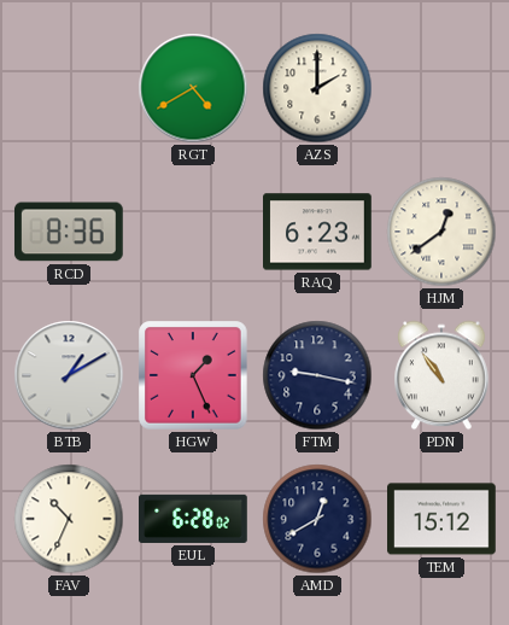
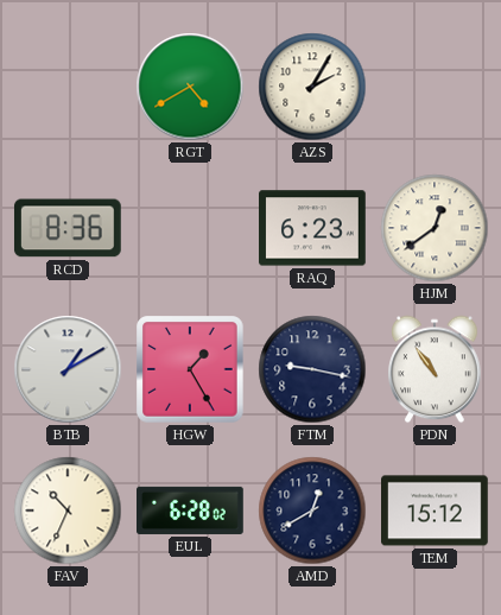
AZS: 2:00 -> 2:05 (312, 87)
HGW: 1:26 -> 1:25 (190, 369)
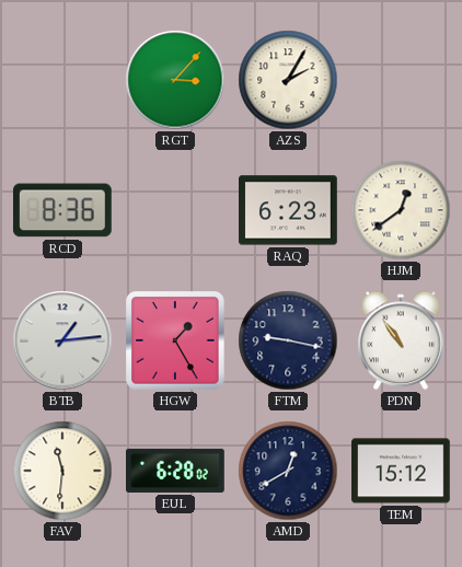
RGT: 4:40 -> 3:07 (175, 80)
BTB: 1:10 -> 1:14 (62, 340)
FAV: 10:34 -> 11:31 (62, 471)
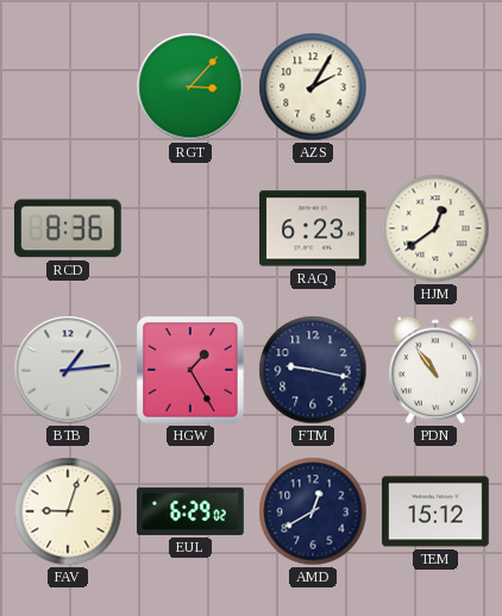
FAV: 11:31 -> 9:03 (68, 511)
EUL: 6:28 -> 6:29 (192, 511)
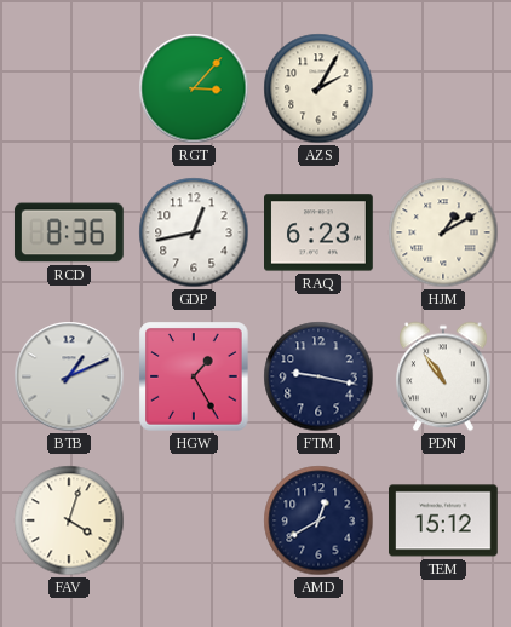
GDP: none -> 12:43 (194, 232)
HJM: 12:39 -> 1:10 (443, 232)
BTB: 1:14 -> 1:11 (69, 376)
FAV: 9:03 -> 4:03 (69, 520)
EUL: 6:29 -> none (192, 511)
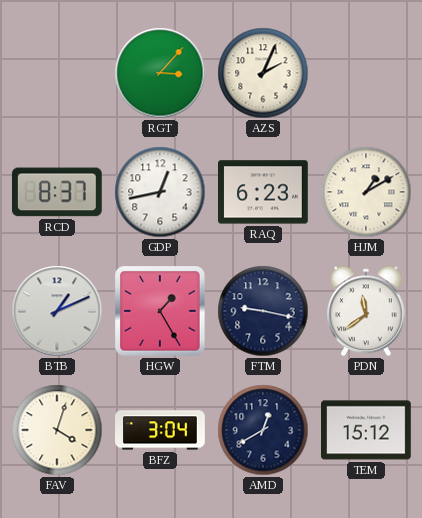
AZS: 2:05 -> 2:04 (263, 73)
RCD: 8:36 -> 8:37 (57, 192)
PDN: 10:54 -> 11:39 (366, 311)
BFZ: none -> 3:04 (160, 430)
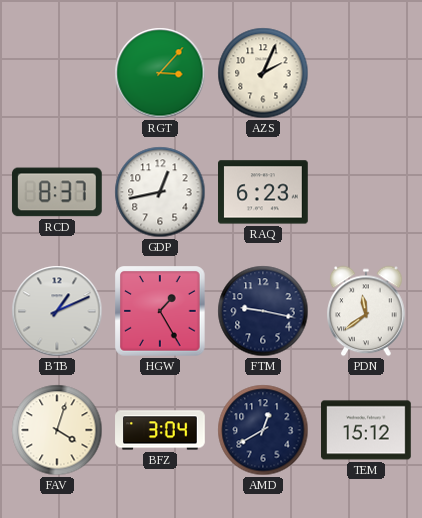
HJM: 1:10 -> none (366, 192)
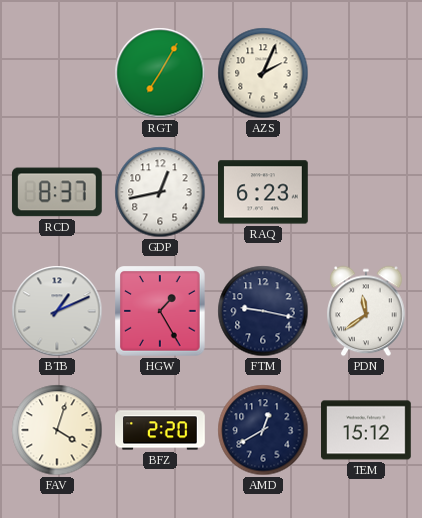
RGT: 3:07 -> 7:05 (160, 73)
BFZ: 3:04 -> 2:20 (160, 430)
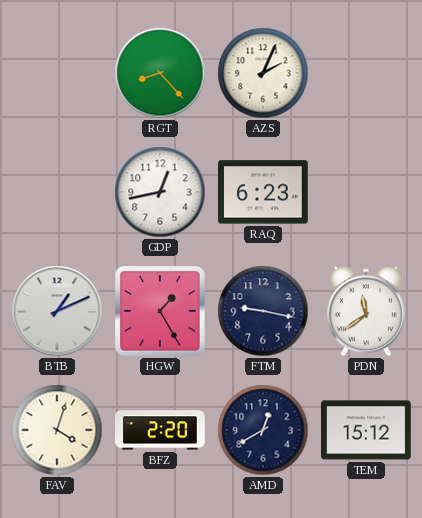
RGT: 7:05 -> 8:23 (160, 73)
RCD: 8:37 -> none (57, 192)
